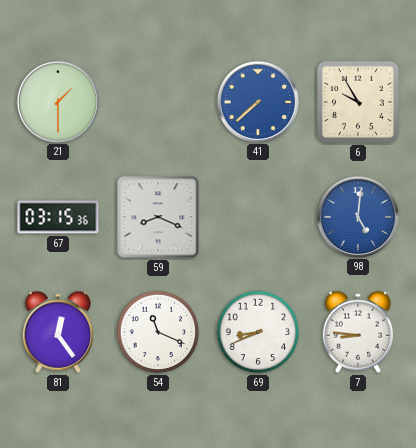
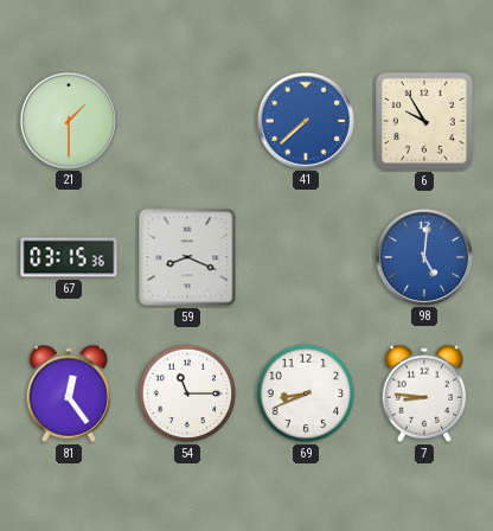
54: 11:19 -> 11:15 (187, 394)
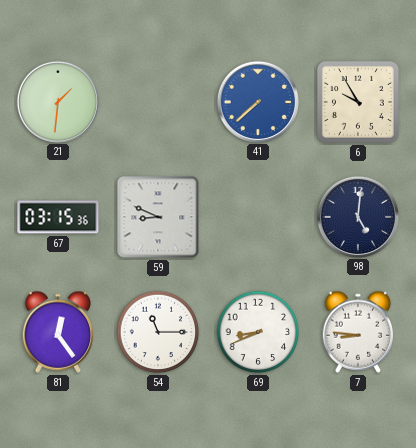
21: 1:30 -> 1:31 (57, 101)
59: 8:19 -> 8:49 (158, 217)
98 dial: blue -> navy (357, 216)
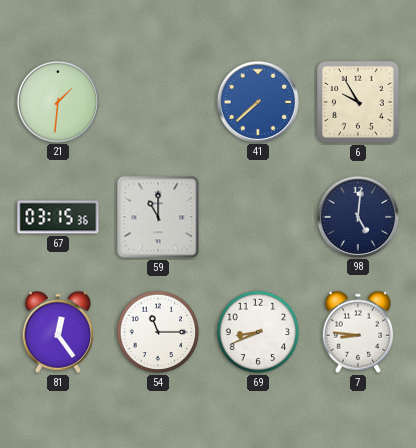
59: 8:49 -> 11:00 (158, 217)
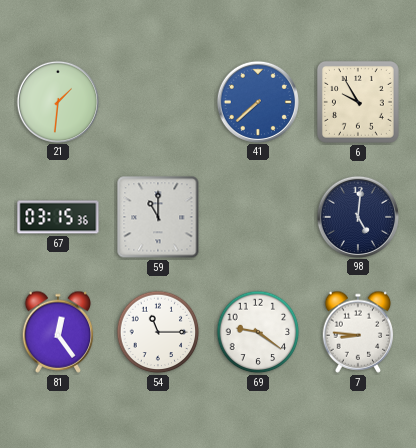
69: 8:41 -> 9:21 (258, 332)
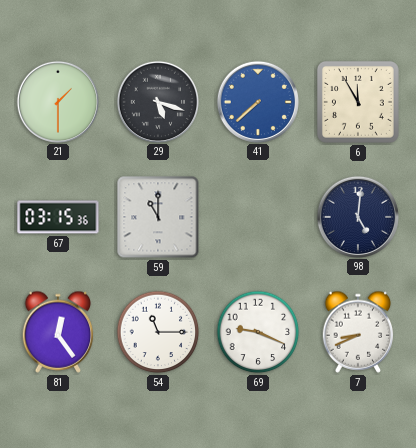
21: 1:31 -> 1:30 (57, 101)
29: none -> 5:18 (157, 101)
6: 9:55 -> 11:55 (358, 102)
69: 9:21 -> 9:19 (258, 332)
7: 8:46 -> 8:41 (358, 332)
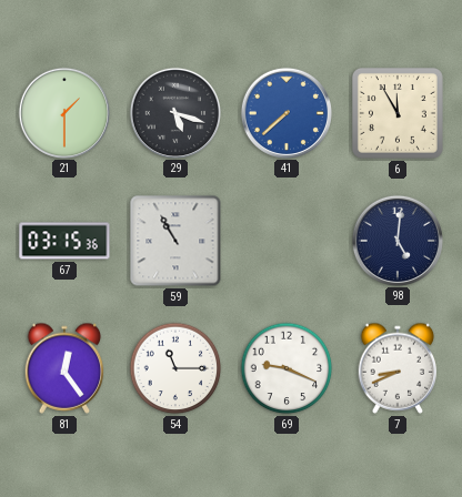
59: 11:00 -> 10:55 (175, 241)
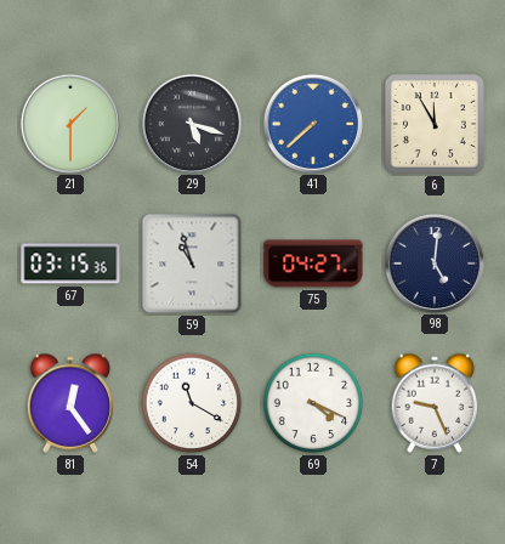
59: 10:55 -> 10:57 (192, 263)
75: none -> 04:27 (313, 263)
54: 11:15 -> 11:20 (192, 403)
69: 9:19 -> 4:19 (313, 403)
7: 8:41 -> 9:26 (435, 403)
